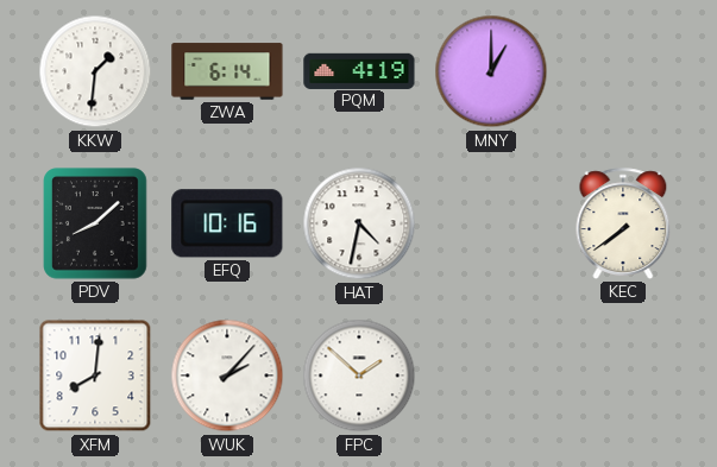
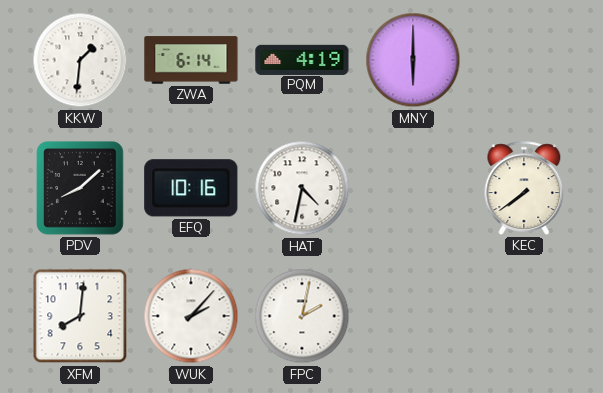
MNY: 1:00 -> 6:00 (413, 60)
FPC: 1:52 -> 2:02 (302, 316)
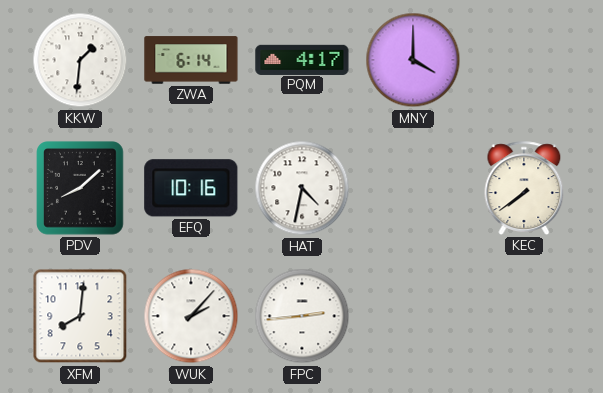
PQM: 4:19 -> 4:17 (302, 59)
MNY: 6:00 -> 4:00 (413, 60)
FPC: 2:02 -> 2:44 (302, 316)
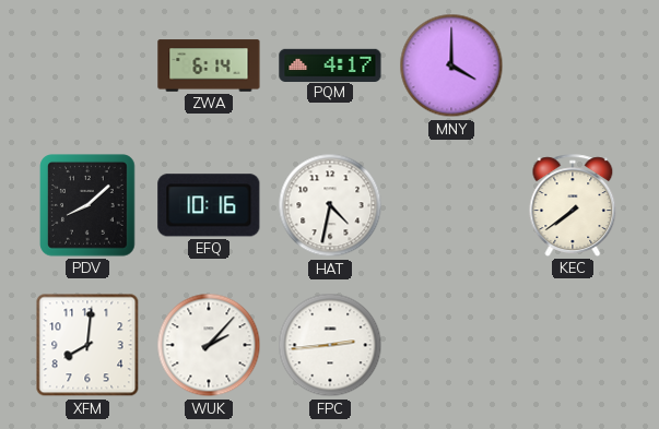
KKW: 1:31 -> none (80, 60)
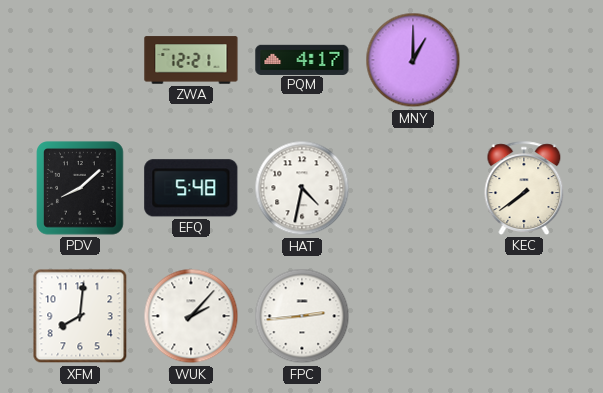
ZWA: 6:14 -> 12:21 (191, 60)
MNY: 4:00 -> 1:00 (413, 60)
EFQ: 10:16 -> 5:48 (191, 188)
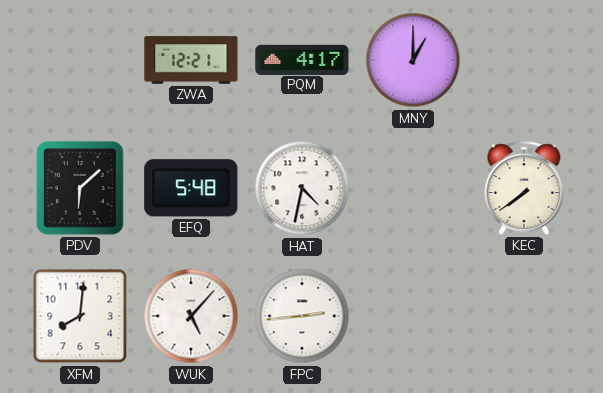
PDV: 8:08 -> 6:08 (80, 188)
WUK: 2:07 -> 5:07 (191, 316)
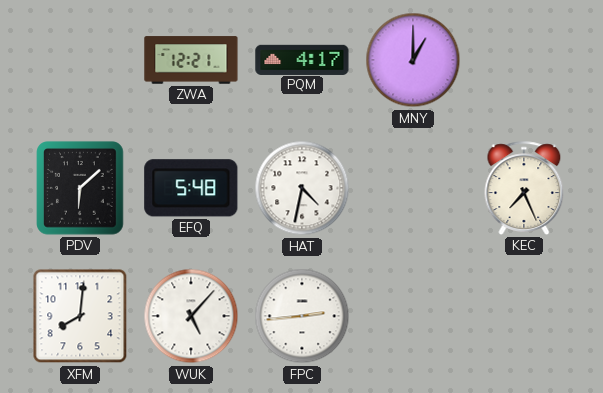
KEC: 7:39 -> 7:26 (524, 188)
